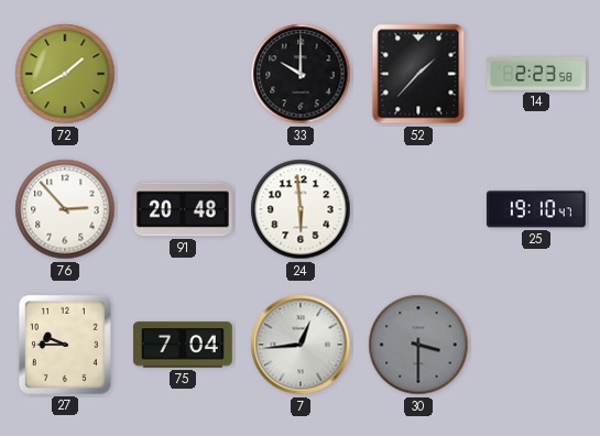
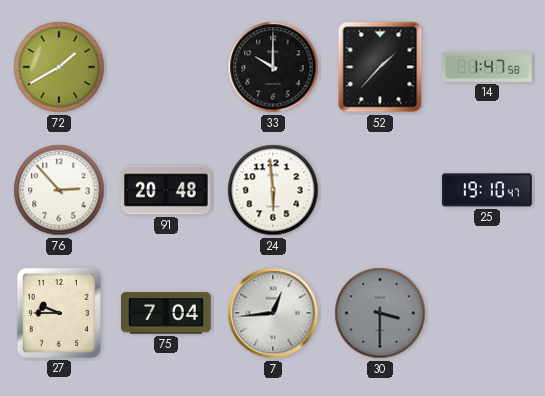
14: 2:23 -> 1:47 (488, 67)
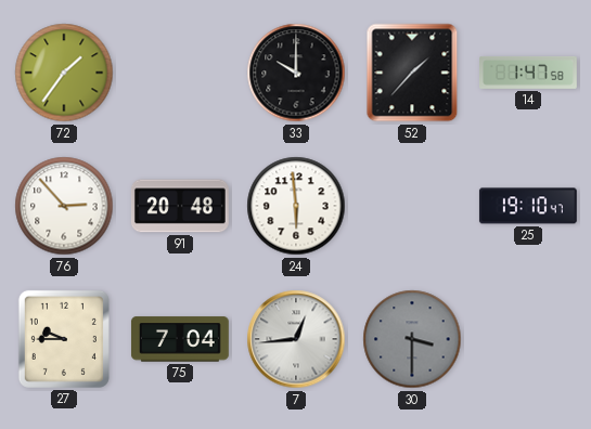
72: 1:40 -> 1:36 (64, 73)
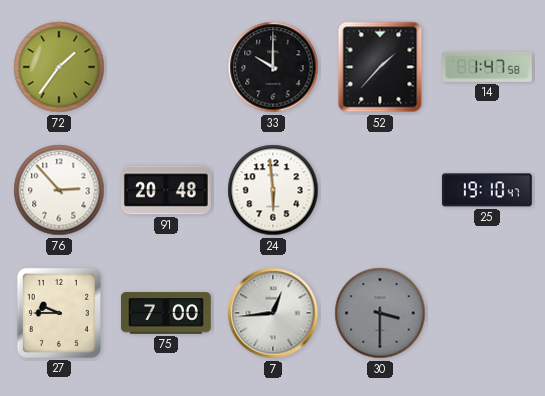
75: 7:04 -> 7:00 (166, 313)
